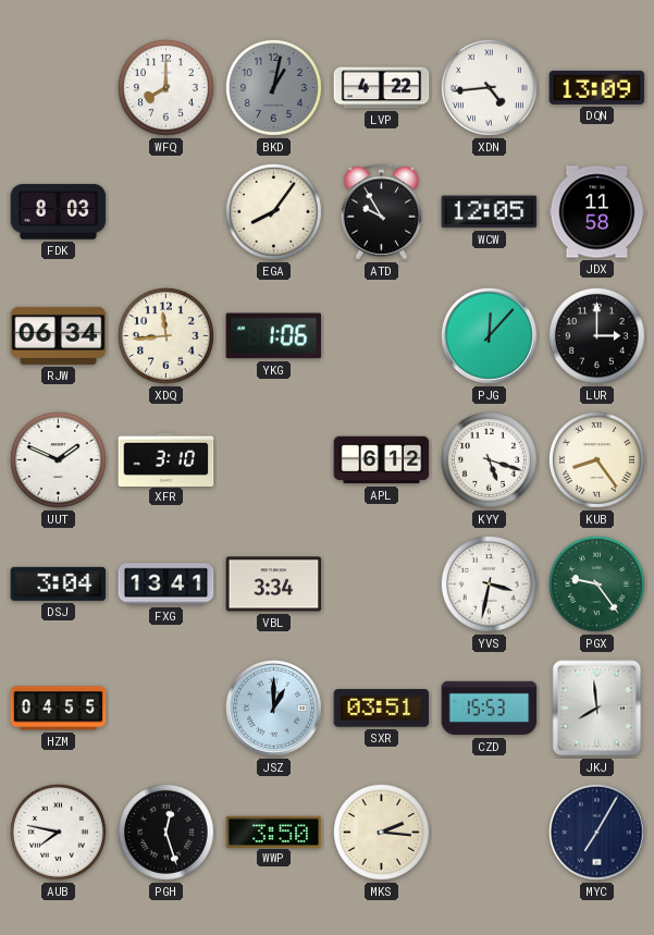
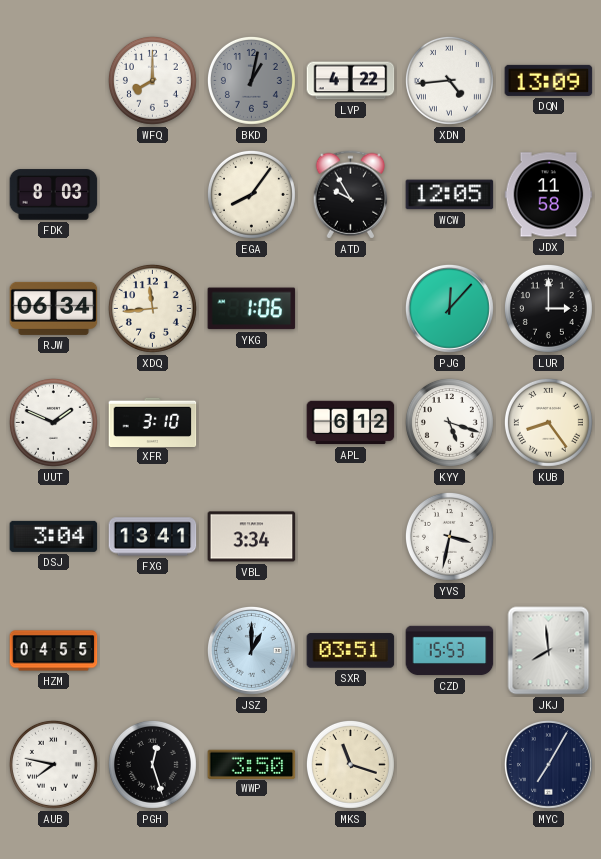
PGX: 9:24 -> none (596, 583)
MKS: 2:16 -> 11:18 (350, 764)
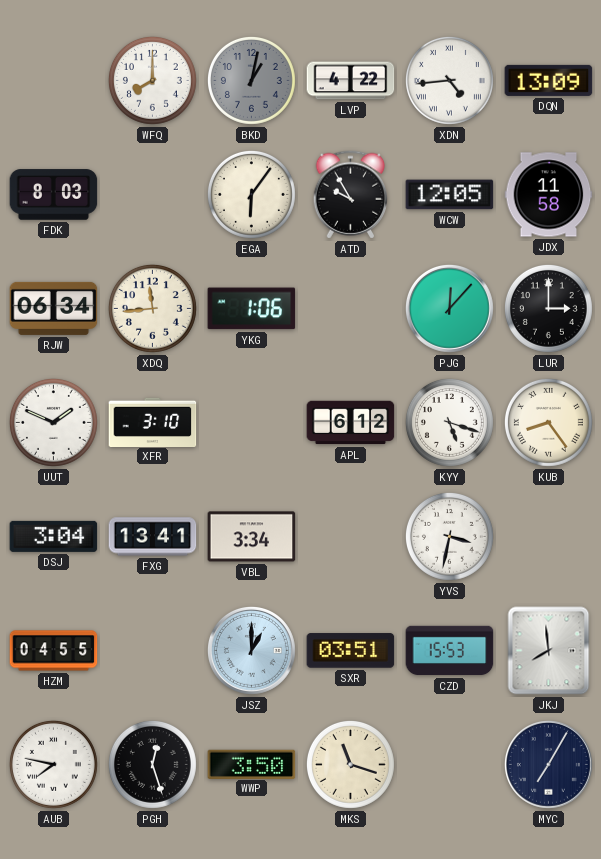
EGA: 8:06 -> 6:06 (251, 194)
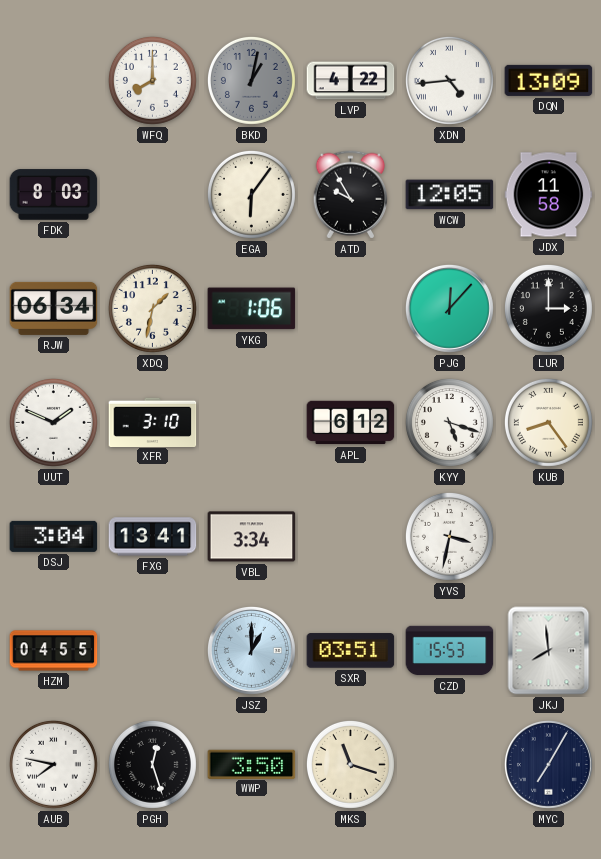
XDQ: 11:44 -> 1:32 (152, 308)
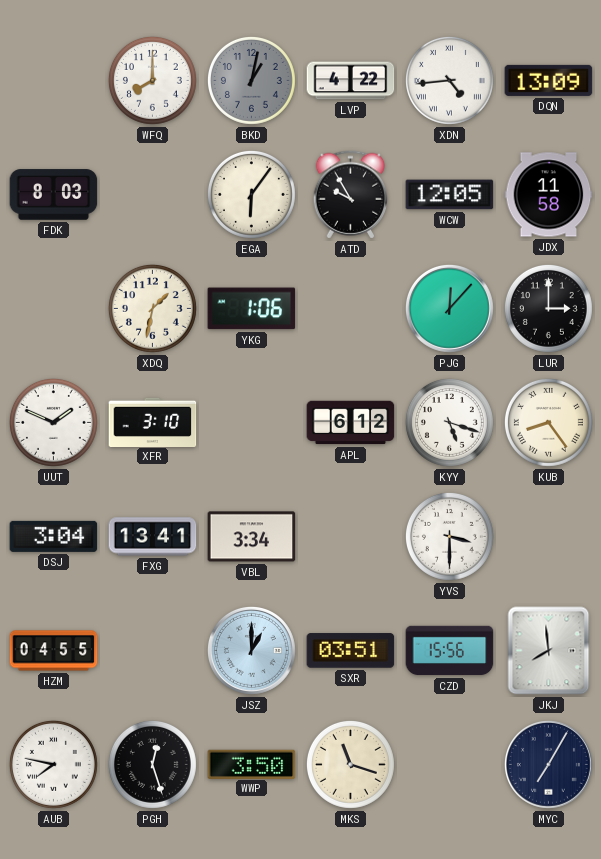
RJW: 06:34 -> none (54, 308)
YVS: 3:32 -> 3:30 (449, 536)
CZD: 15:53 -> 15:56 (450, 651)
